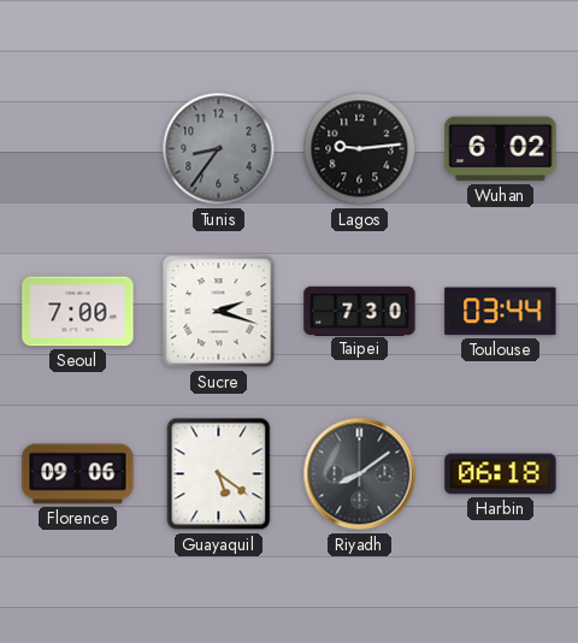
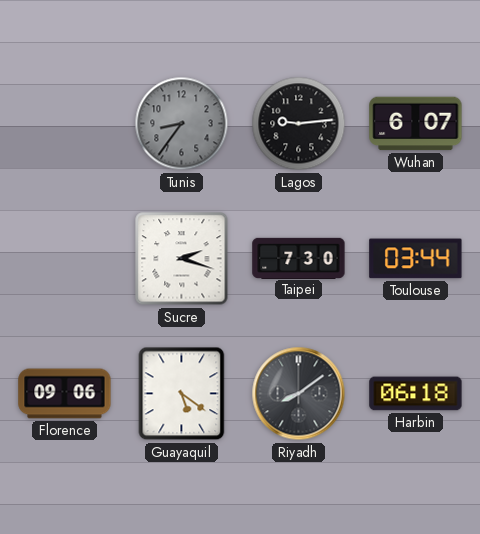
Wuhan: 6:02 -> 6:07 (416, 124)
Seoul: 7:00 -> none (78, 312)
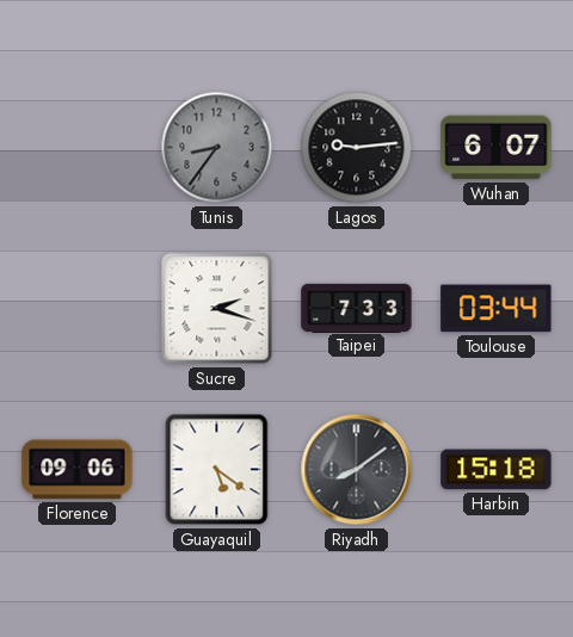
Taipei: 7:30 -> 7:33 (357, 308)
Harbin: 06:18 -> 15:18 (497, 470)
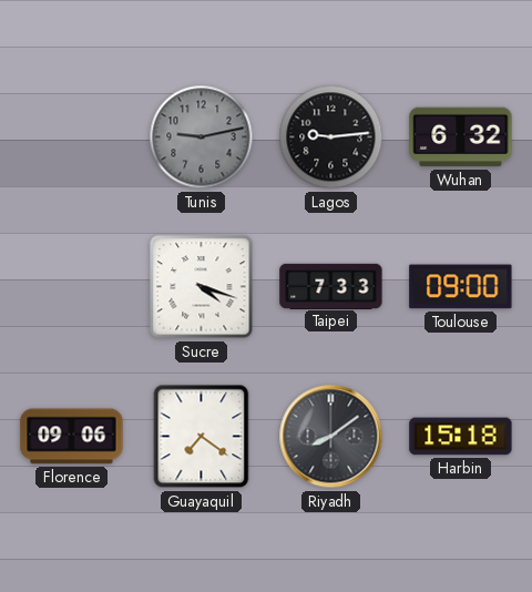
Tunis: 8:36 -> 9:13 (202, 137)
Wuhan: 6:07 -> 6:32 (461, 137)
Sucre: 2:18 -> 4:18 (202, 287)
Toulouse: 03:44 -> 09:00 (461, 287)
Guayaquil: 5:21 -> 7:21 (202, 437)
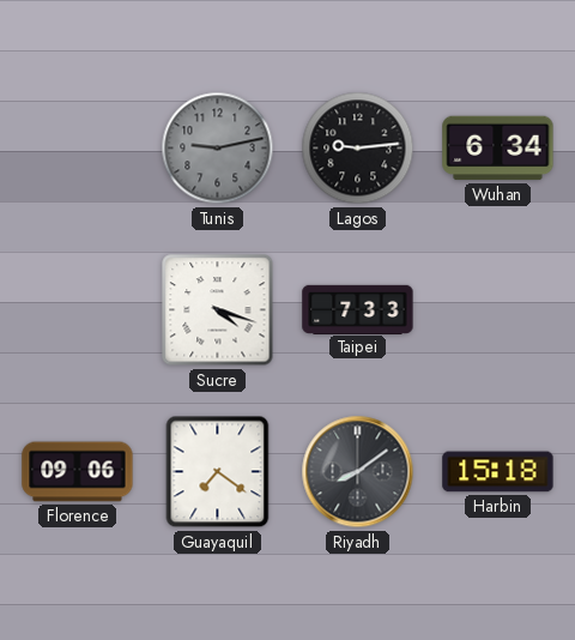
Wuhan: 6:32 -> 6:34 (498, 149)
Toulouse: 09:00 -> none (461, 287)
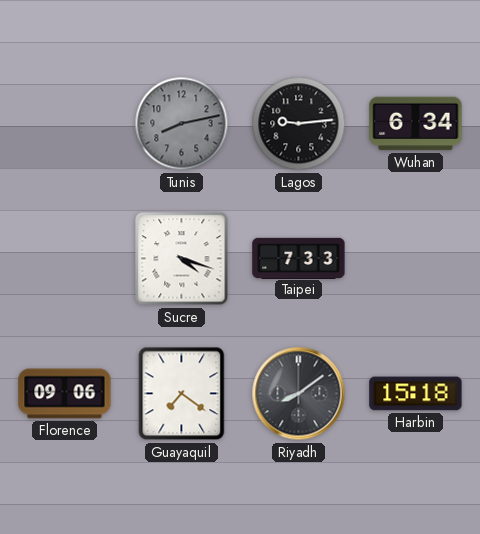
Tunis: 9:13 -> 8:13 (182, 124)
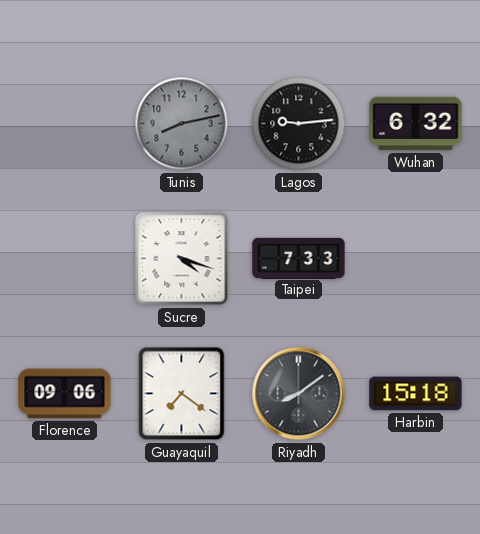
Wuhan: 6:34 -> 6:32 (416, 124)
